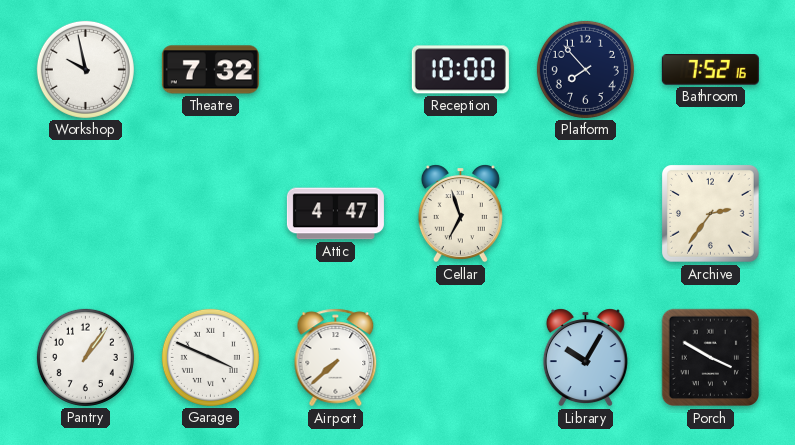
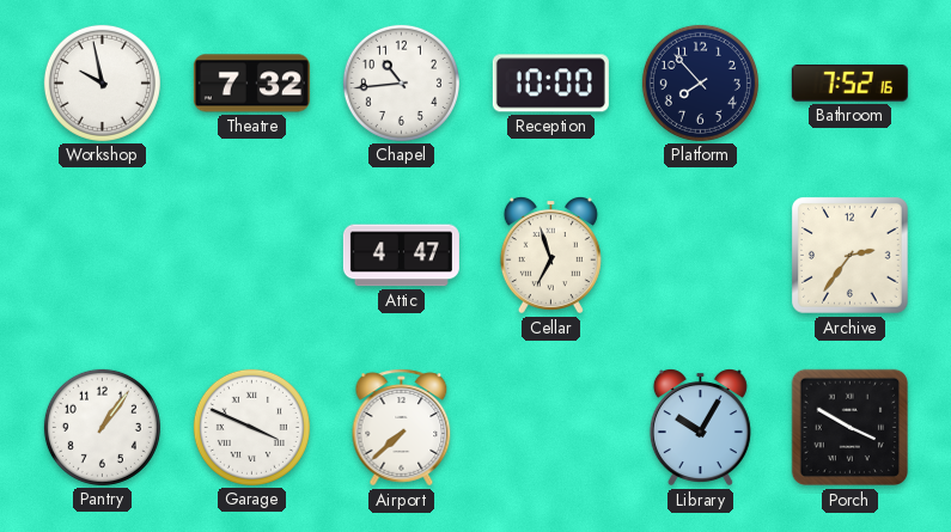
Chapel: none -> 10:44 (401, 82)
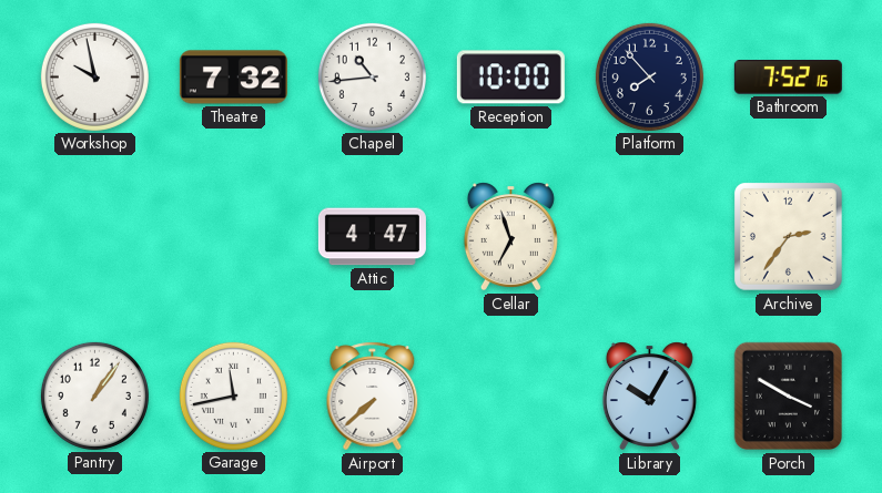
Garage: 3:49 -> 11:43 (233, 396)
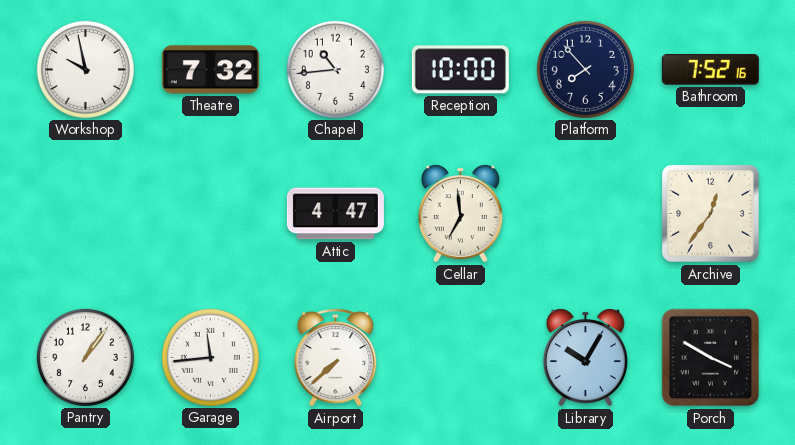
Cellar: 6:57 -> 6:59 (460, 214)
Archive: 2:36 -> 12:36 (711, 214)
Garage: 11:43 -> 11:44 (210, 357)
